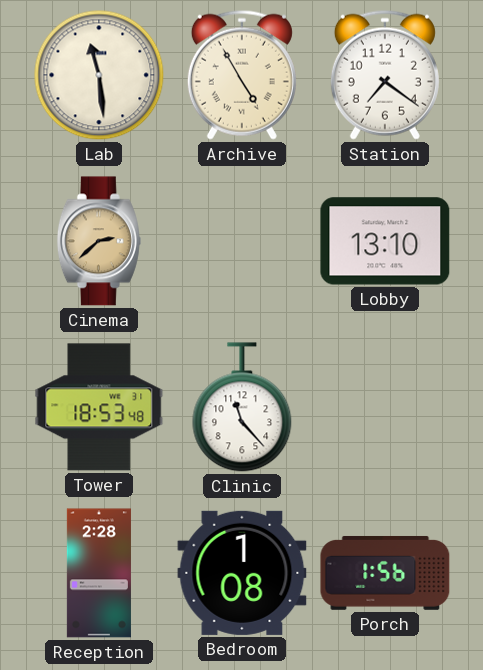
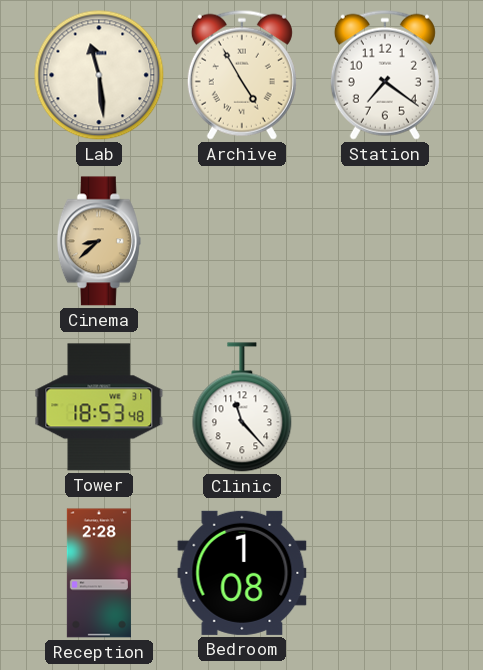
Cinema: 2:38 -> 8:38 (99, 241)
Lobby: 13:10 -> none (385, 241)
Porch: 1:56 -> none (385, 573)
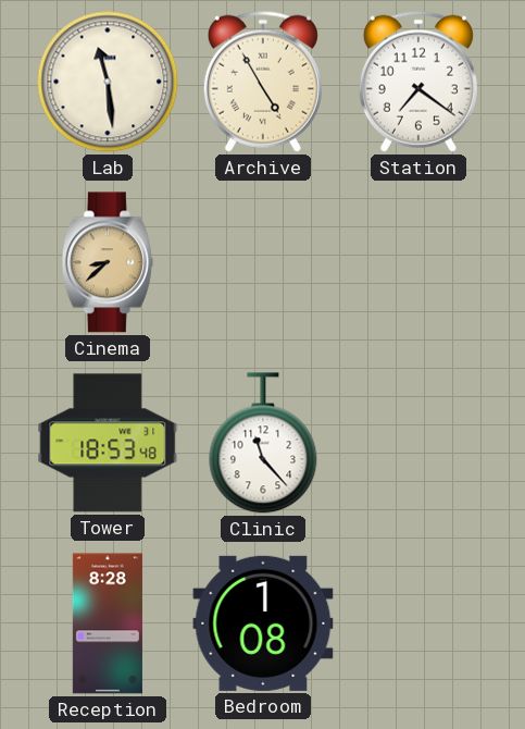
Reception: 2:28 -> 8:28 (108, 623)
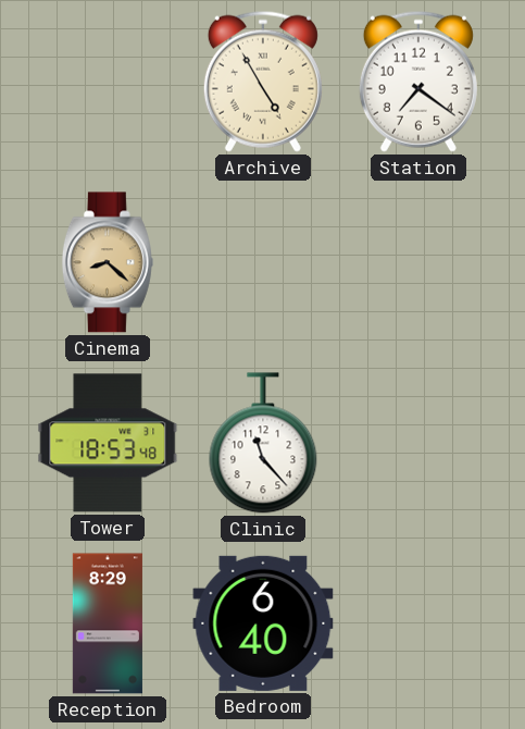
Lab: 11:29 -> none (108, 82)
Cinema: 8:38 -> 8:22 (108, 262)
Reception: 8:28 -> 8:29 (108, 623)
Bedroom: 1:08 -> 6:40 (263, 623)
